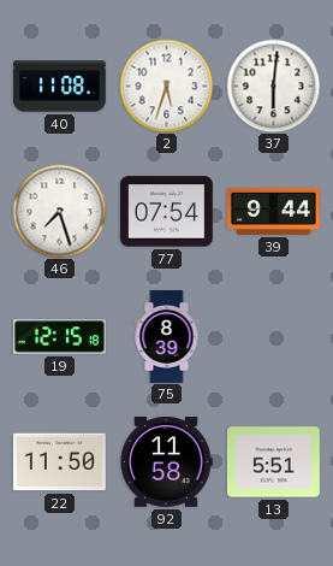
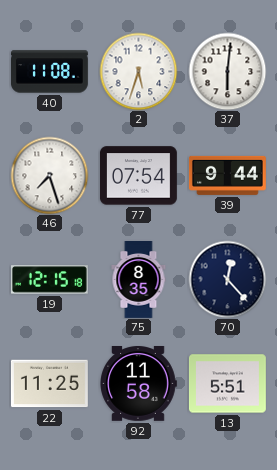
75: 8:39 -> 8:35 (139, 280)
70: none -> 12:23 (227, 279)
22: 11:50 -> 11:25 (49, 384)
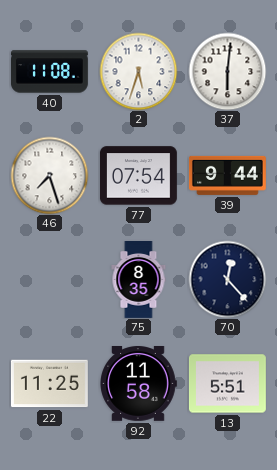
19: 12:15 -> none (49, 280)
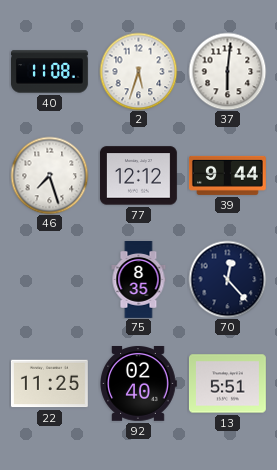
77: 07:54 -> 12:12 (138, 176)
92: 11:58 -> 02:40 (138, 384)
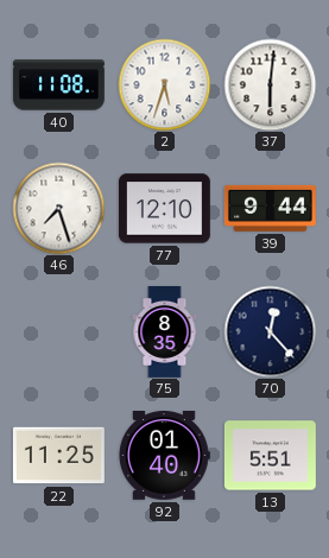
77: 12:12 -> 12:10 (164, 209)
92: 02:40 -> 01:40 (164, 456)
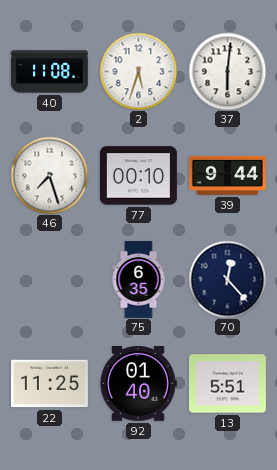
77: 12:10 -> 00:10 (138, 176)
75: 8:35 -> 6:35 (139, 280)
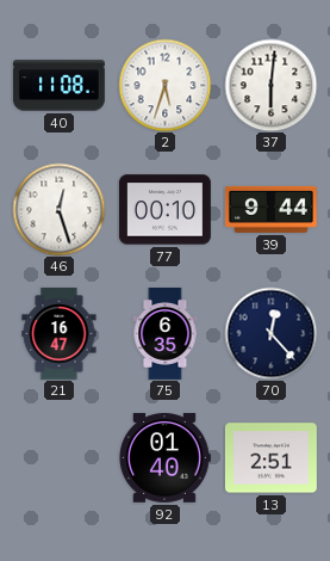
46: 7:27 -> 12:27 (58, 209)
21: none -> 16:47 (60, 334)
22: 11:25 -> none (49, 384)
13: 5:51 -> 2:51 (270, 458)
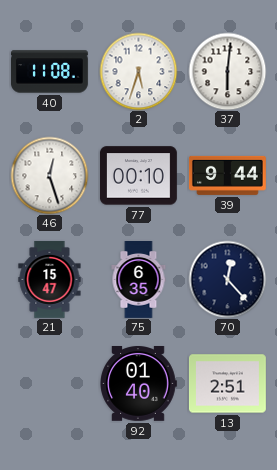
21: 16:47 -> 15:47 (50, 280)
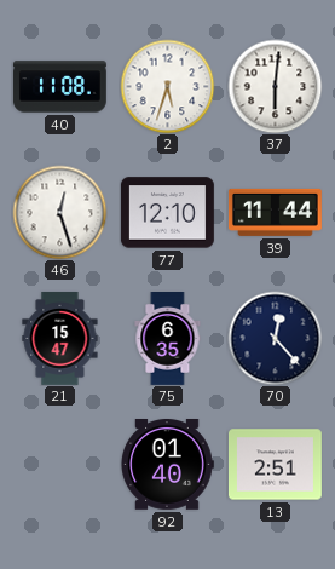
77: 00:10 -> 12:10 (167, 213)
39: 9:44 -> 11:44 (275, 212)
